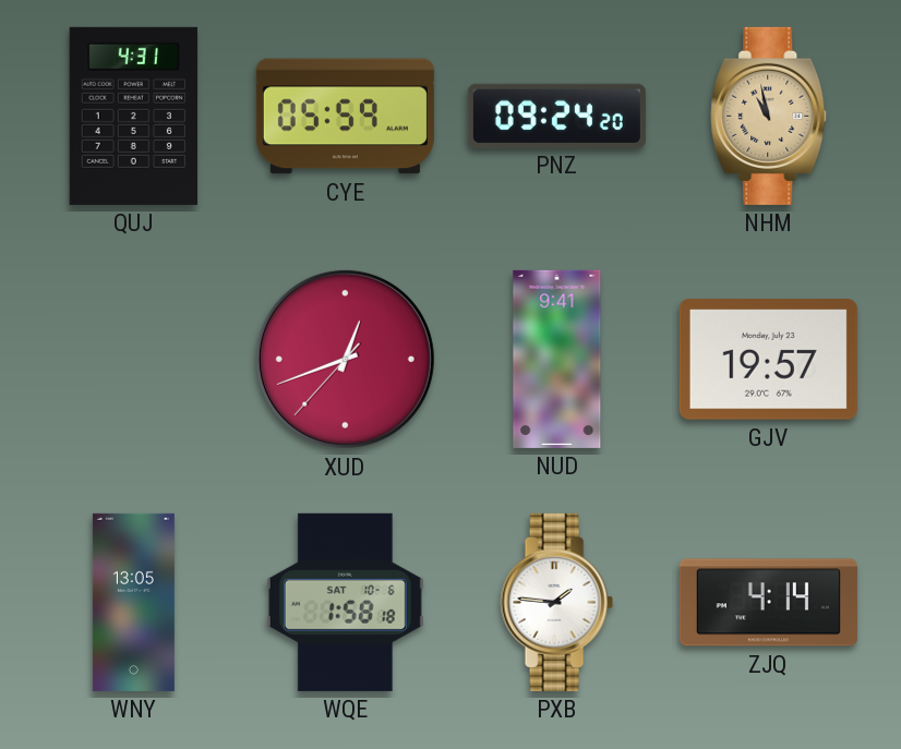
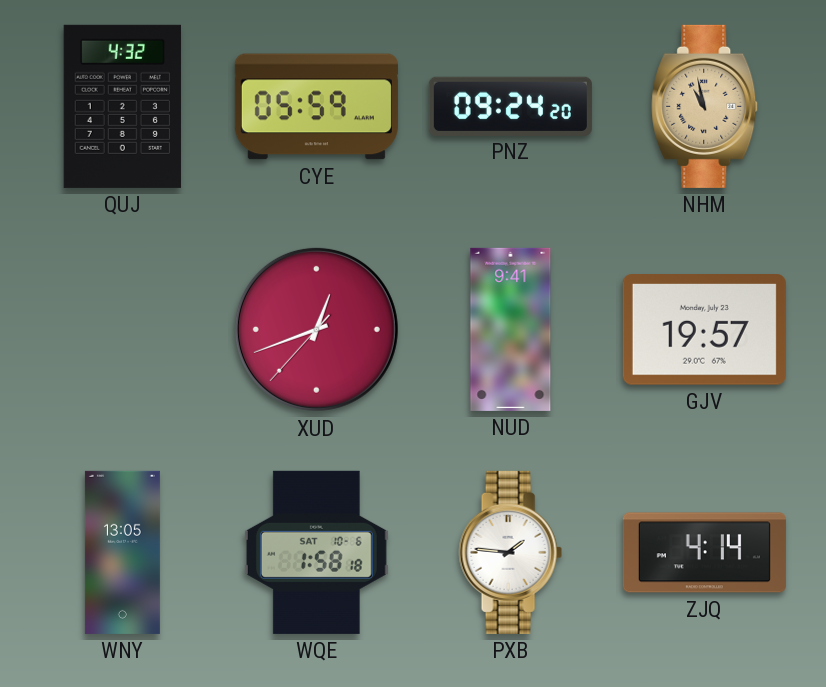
QUJ: 4:31 -> 4:32 (122, 106)
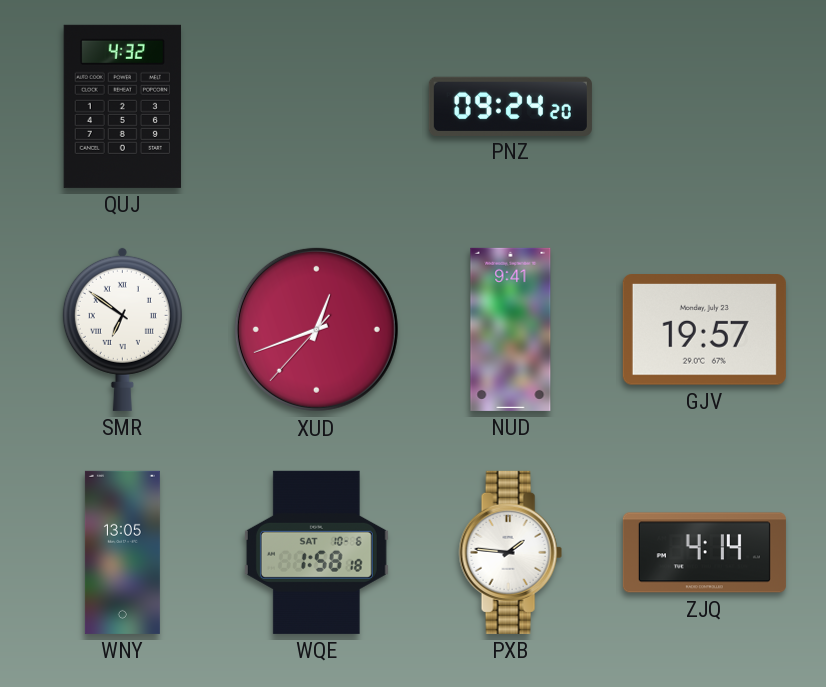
CYE: 05:59 -> none (316, 107)
NHM: 10:58 -> none (705, 106)
SMR: none -> 6:51 (122, 329)
